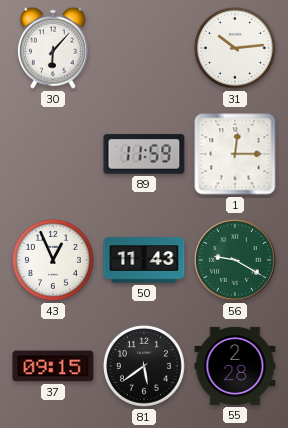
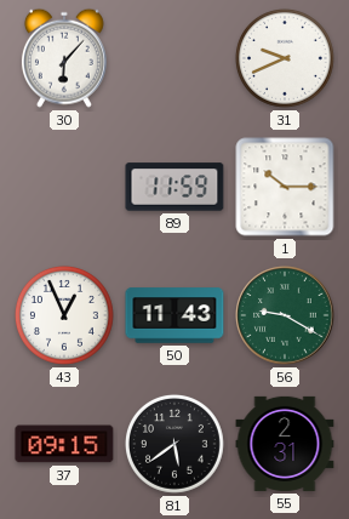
31: 10:14 -> 9:41 (285, 58)
1: 12:15 -> 10:15 (285, 187)
55: 2:28 -> 2:31 (285, 444)
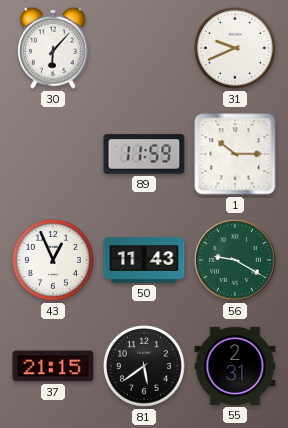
37: 09:15 -> 21:15 (53, 366)
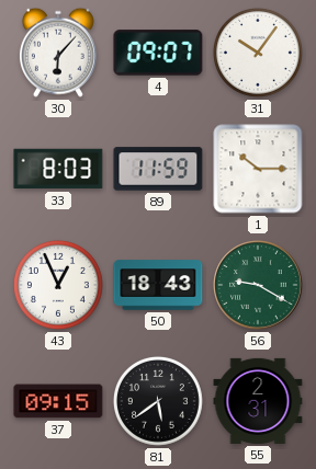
4: none -> 09:07 (158, 53)
31: 9:41 -> 10:06 (258, 53)
33: none -> 8:03 (58, 169)
50: 11:43 -> 18:43 (158, 285)
37: 21:15 -> 09:15 (58, 401)
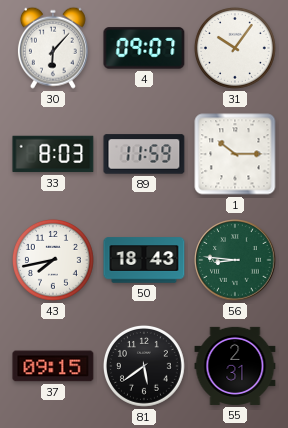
43: 12:56 -> 7:43 (53, 260)
56: 9:20 -> 8:46 (235, 260)
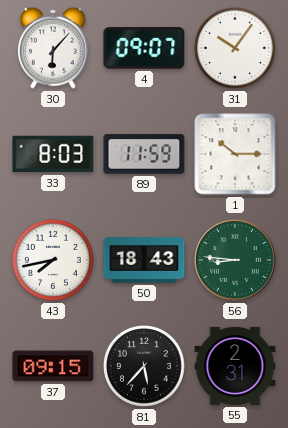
81: 5:39 -> 5:37 (144, 366)
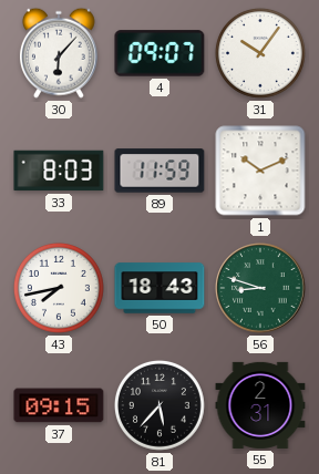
1: 10:15 -> 10:11 (260, 171)
56: 8:46 -> 8:48 (260, 288)
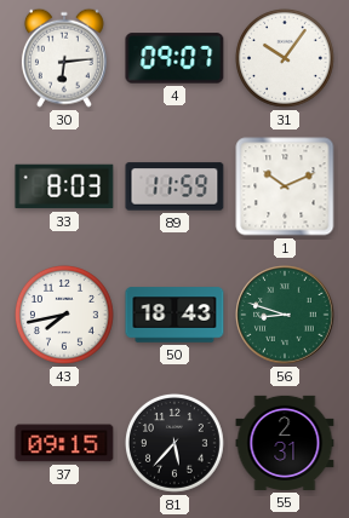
30: 6:07 -> 6:14 (64, 58)
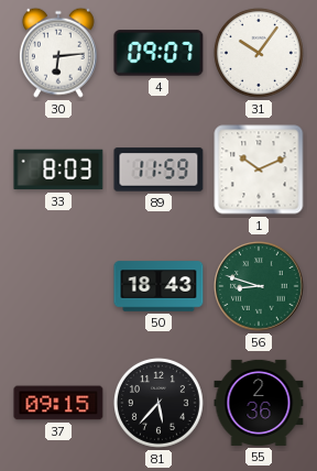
43: 7:43 -> none (64, 315)
55: 2:31 -> 2:36 (259, 403)
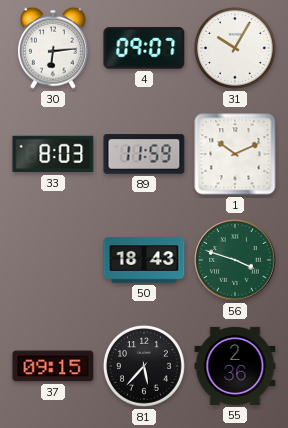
31: 10:06 -> 10:05 (235, 48)
56: 8:48 -> 3:48 (235, 260)
